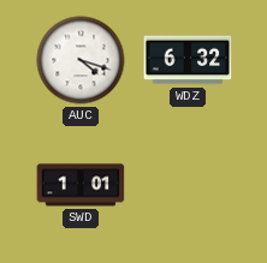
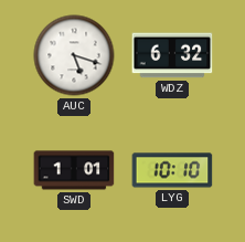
AUC: 4:18 -> 5:18 (74, 55)
LYG: none -> 10:10 (172, 170)
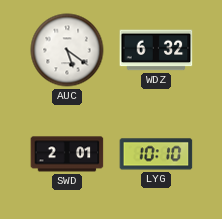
AUC: 5:18 -> 5:21 (67, 50)
SWD: 1:01 -> 2:01 (67, 154)
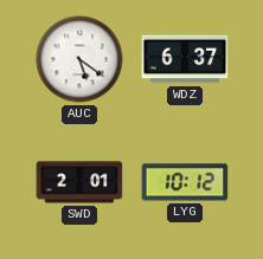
WDZ: 6:32 -> 6:37 (185, 59)
LYG: 10:10 -> 10:12 (185, 182)
